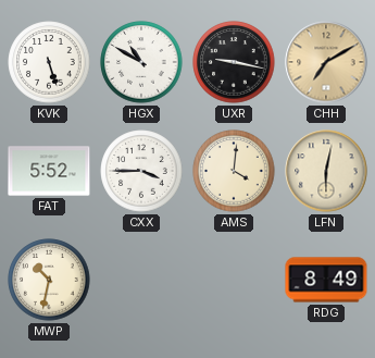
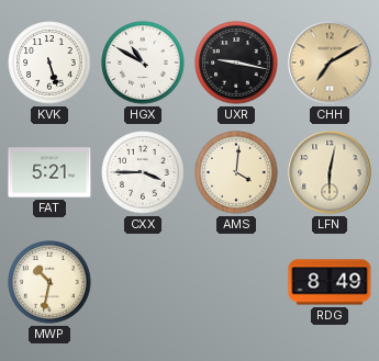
FAT: 5:52 -> 5:21 (49, 172)
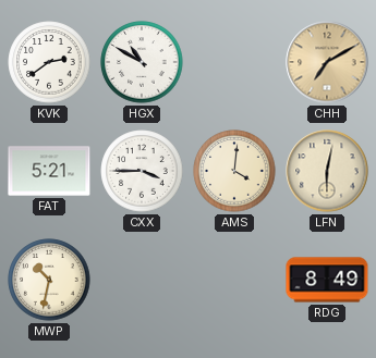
KVK: 5:27 -> 2:39 (49, 62)
UXR: 9:17 -> none (236, 63)
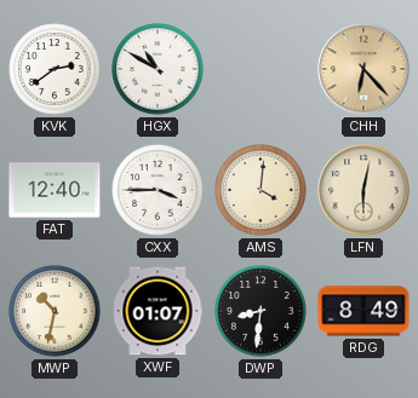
CHH: 7:10 -> 6:23 (363, 69)
FAT: 5:21 -> 12:40 (55, 190)
XWF: none -> 01:07 (158, 311)
DWP: none -> 8:31 (260, 311)
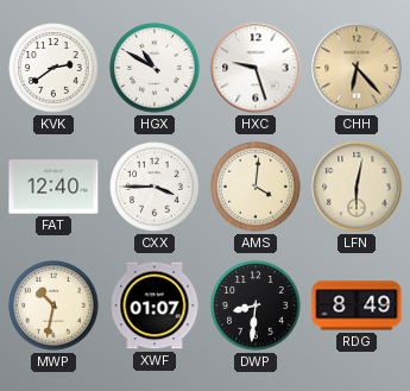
HXC: none -> 9:27 (256, 68)
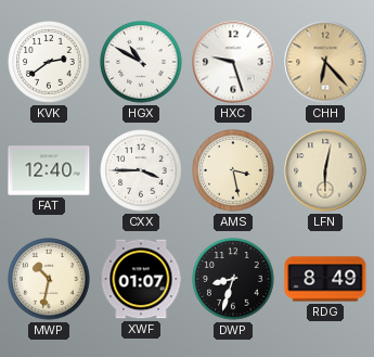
AMS: 4:01 -> 3:28 (233, 170)
DWP: 8:31 -> 8:33 (233, 279)
